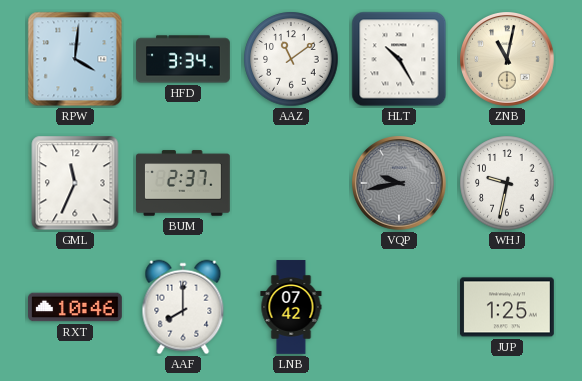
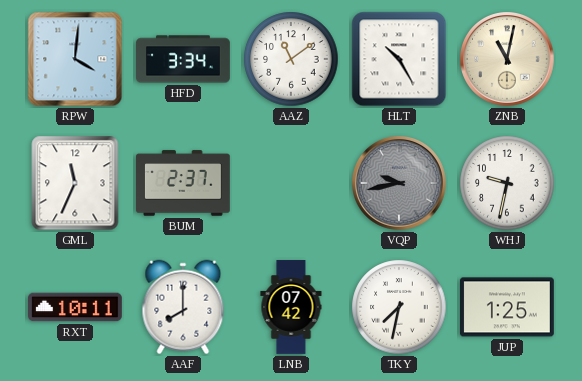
RXT: 10:46 -> 10:11 (76, 307)
TKY: none -> 7:32 (399, 307)
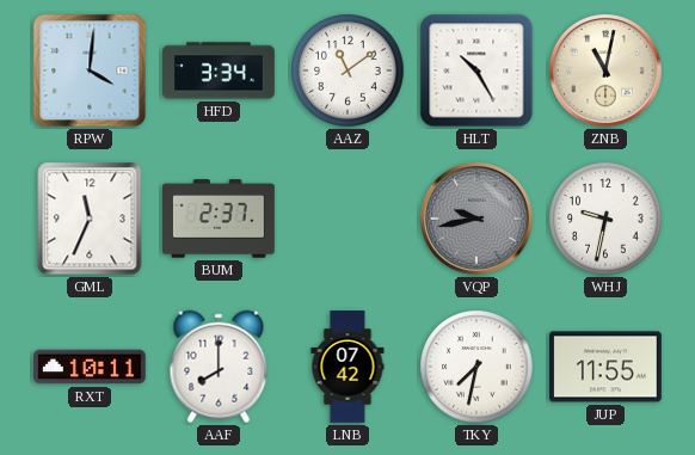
JUP: 1:25 -> 11:55 (605, 367)
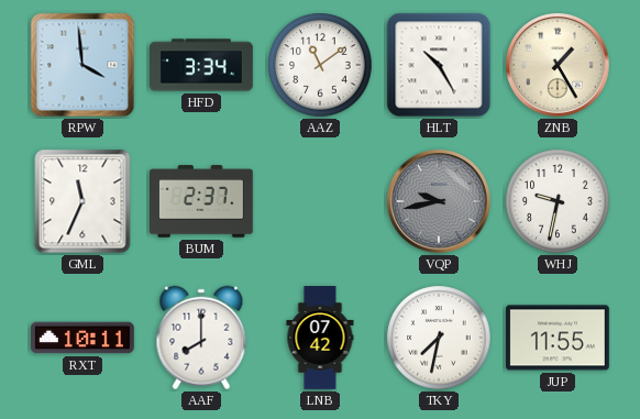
RPW: 4:01 -> 3:59 (82, 65)
ZNB: 11:02 -> 1:25 (559, 66)
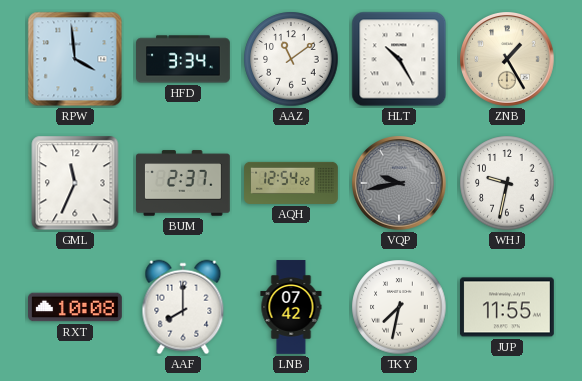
AQH: none -> 12:54 (291, 183)
RXT: 10:11 -> 10:08 (76, 307)
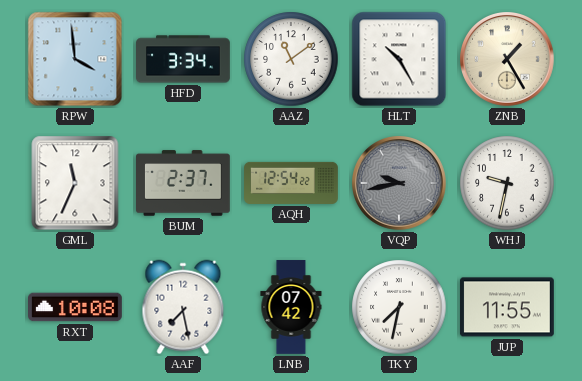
AAF: 8:00 -> 7:28 (183, 307)
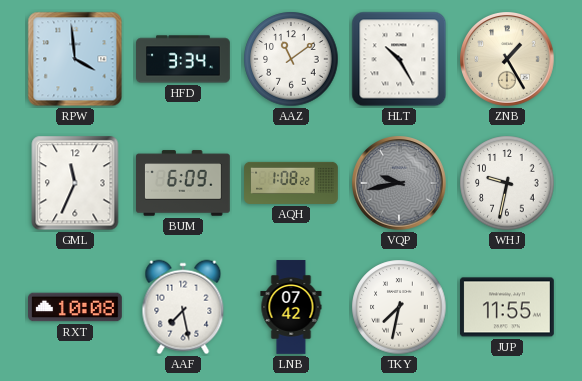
BUM: 2:37 -> 6:09 (184, 183)
AQH: 12:54 -> 1:08 (291, 183)
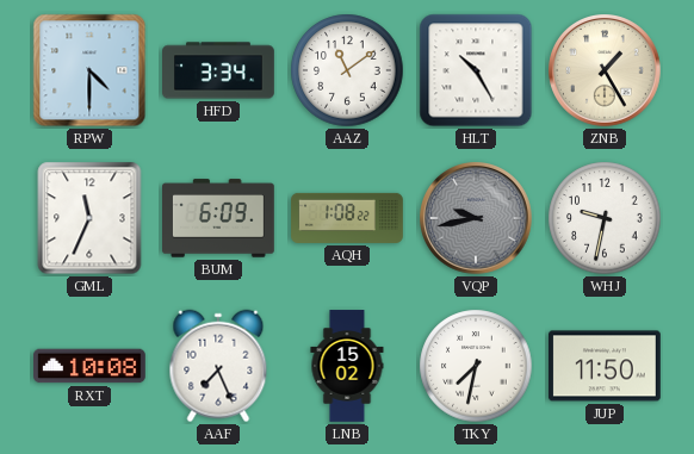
RPW: 3:59 -> 4:30 (89, 70)
AAF: 7:28 -> 7:26 (218, 366)
LNB: 07:42 -> 15:02 (347, 366)
JUP: 11:55 -> 11:50 (605, 366)
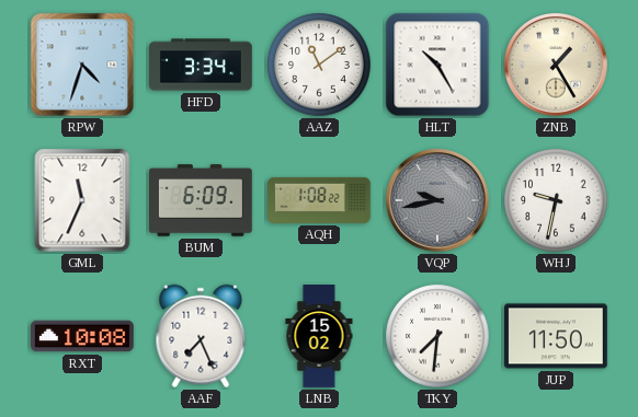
RPW: 4:30 -> 4:33 (82, 65)
TKY: 7:32 -> 7:31 (437, 336)
